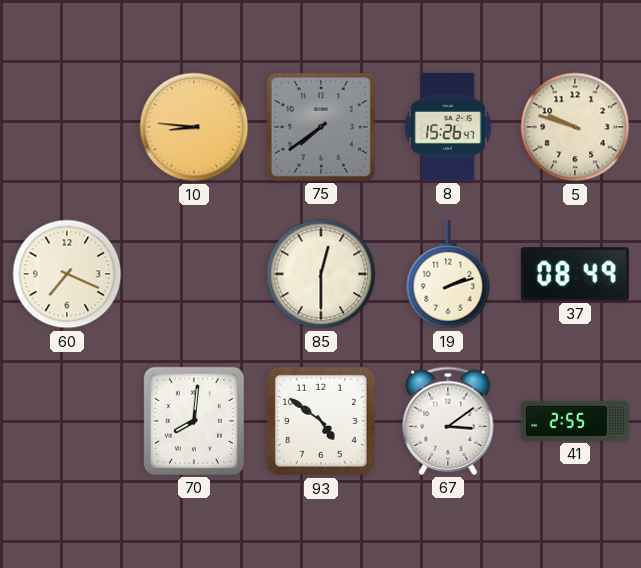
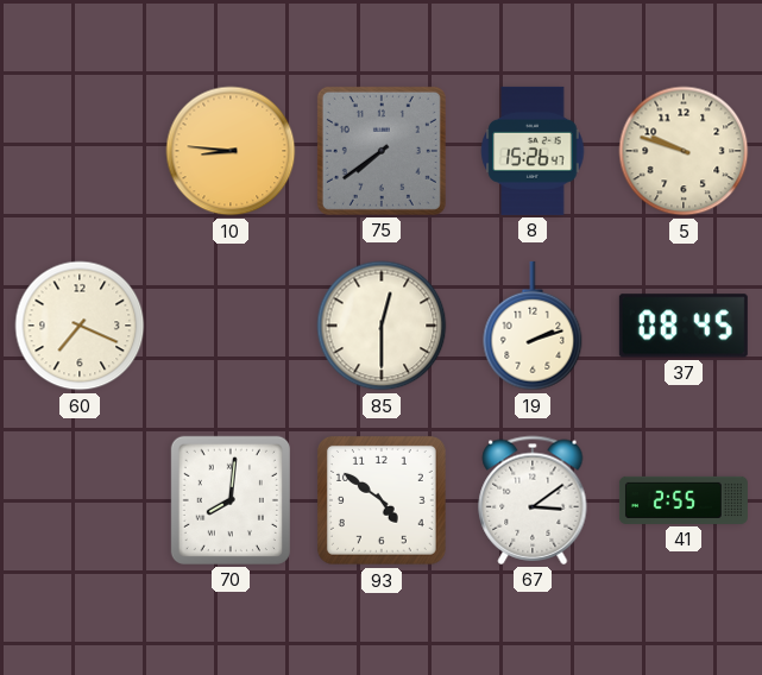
37: 08:49 -> 08:45 (684, 326)
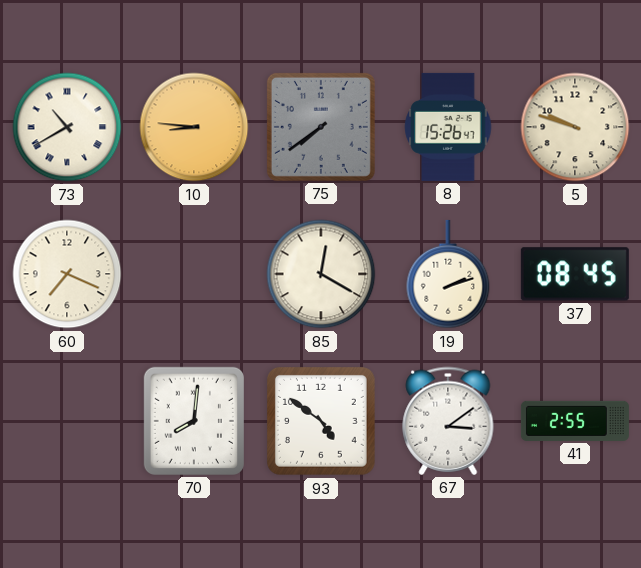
73: none -> 10:40 (67, 127)
85: 12:30 -> 12:20 (321, 274)
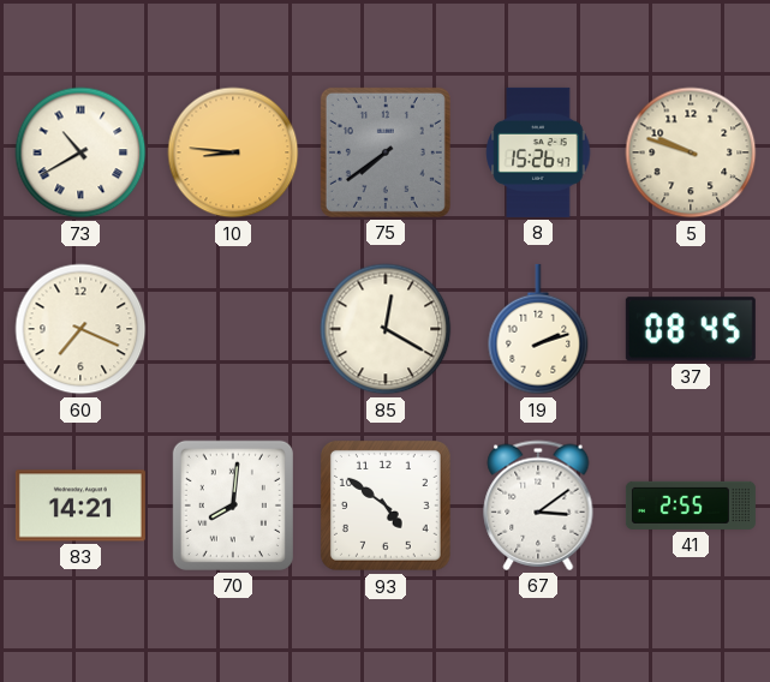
83: none -> 14:21 (80, 505)
